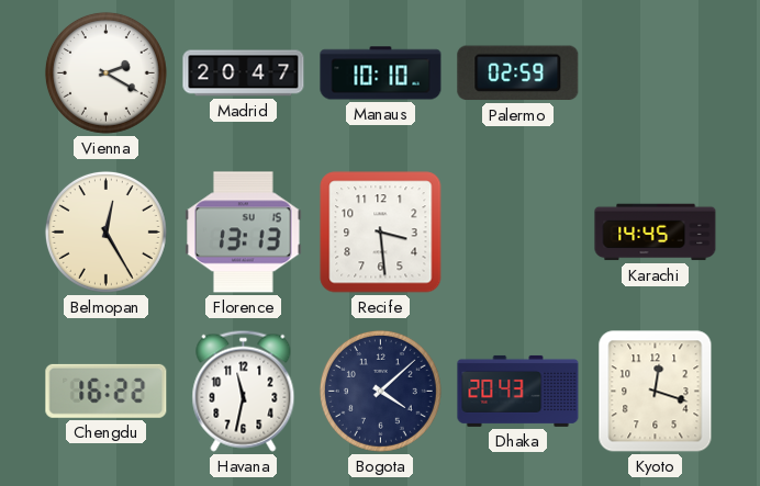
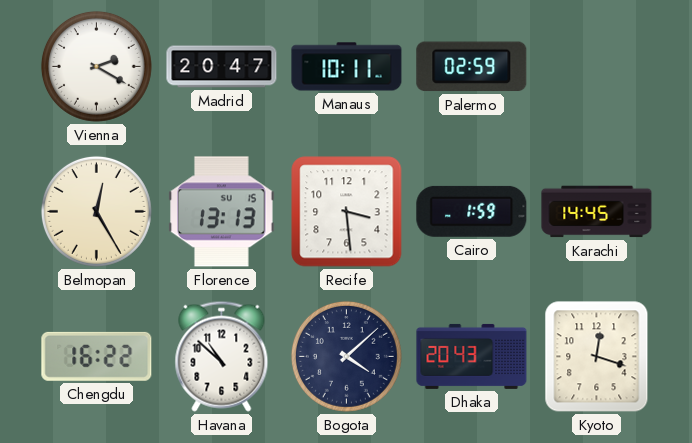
Manaus: 10:10 -> 10:11 (347, 67)
Cairo: none -> 1:59 (472, 211)
Havana: 11:32 -> 10:52 (222, 356)
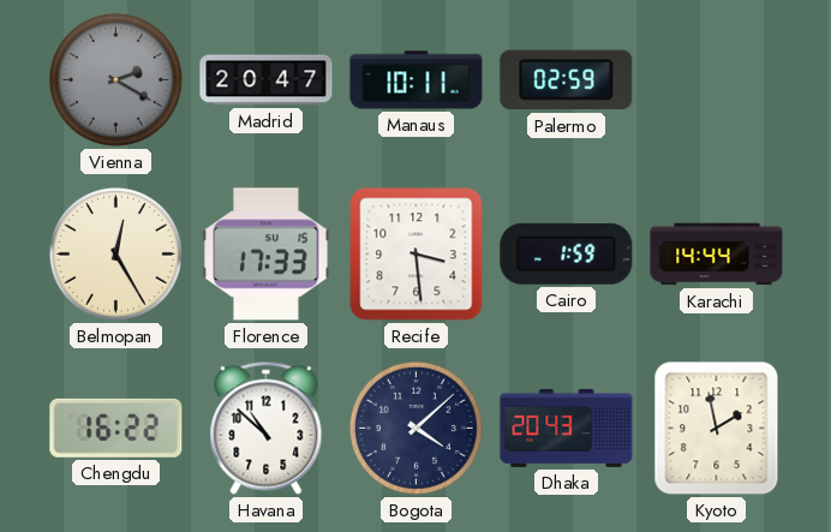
Vienna dial: white -> grey (115, 79)
Florence: 13:13 -> 17:33 (267, 255)
Karachi: 14:45 -> 14:44 (717, 255)
Kyoto: 12:18 -> 1:58 (717, 429)
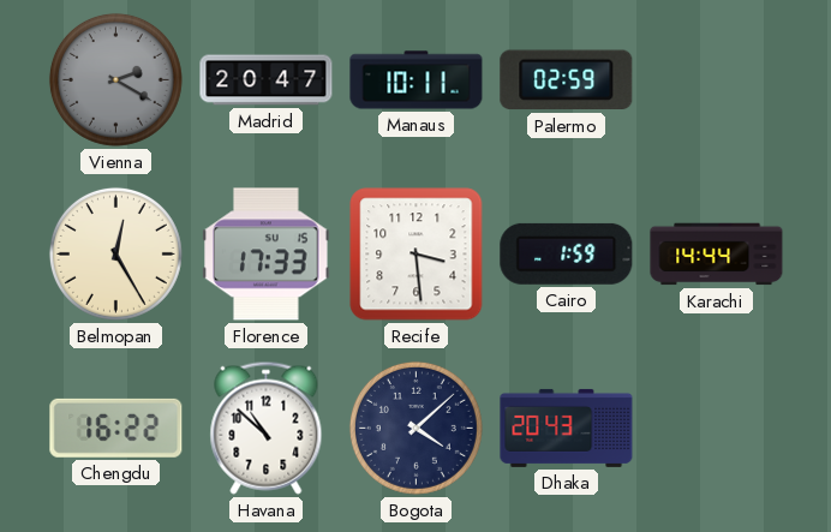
Kyoto: 1:58 -> none (717, 429)
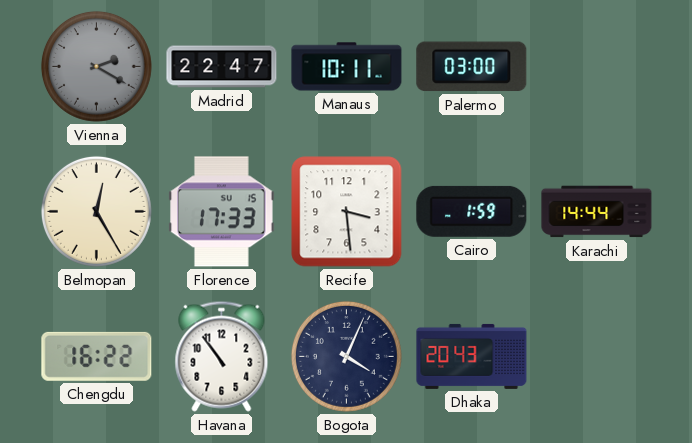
Madrid: 20:47 -> 22:47 (222, 67)
Palermo: 02:59 -> 03:00 (472, 67)
Havana: 10:52 -> 10:54 (222, 356)
Bogota: 4:08 -> 4:04 (346, 356)
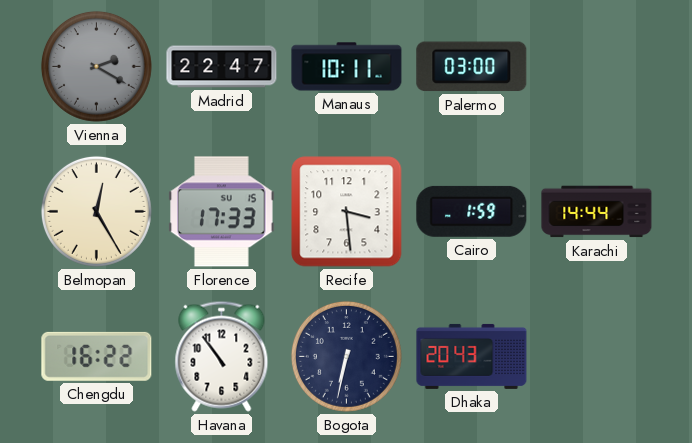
Bogota: 4:04 -> 6:32 (346, 356)
